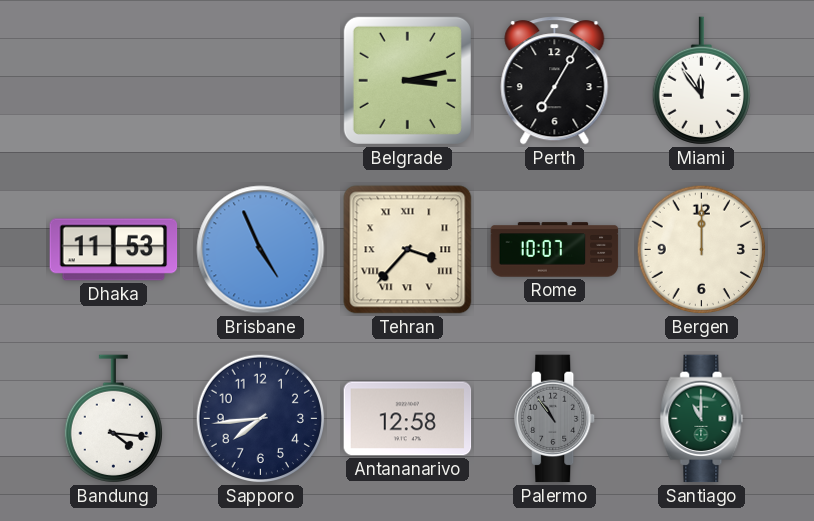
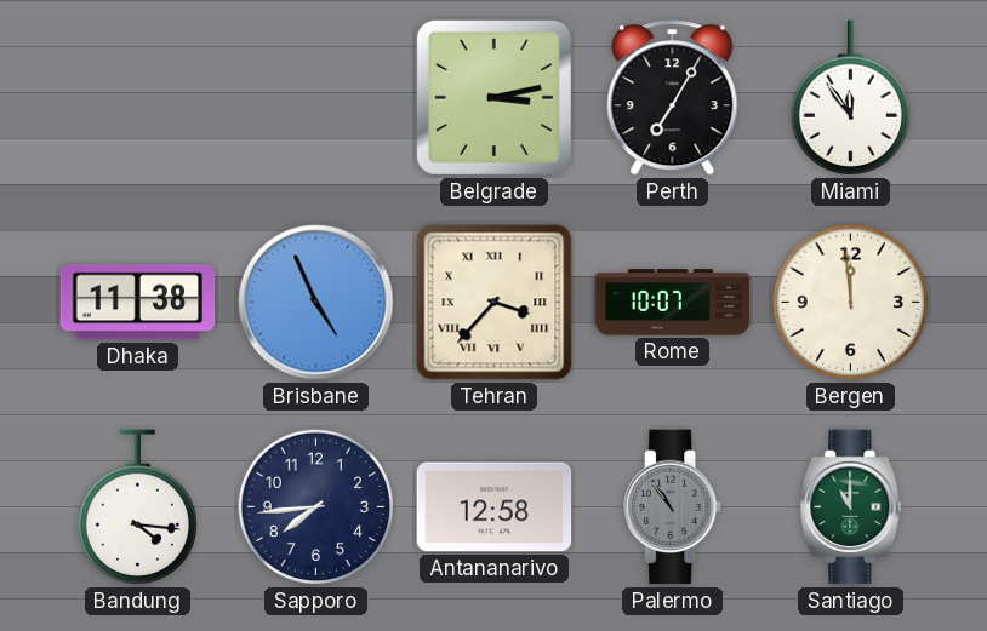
Dhaka: 11:53 -> 11:38 (138, 303)
Bergen: 12:00 -> 11:59 (851, 303)
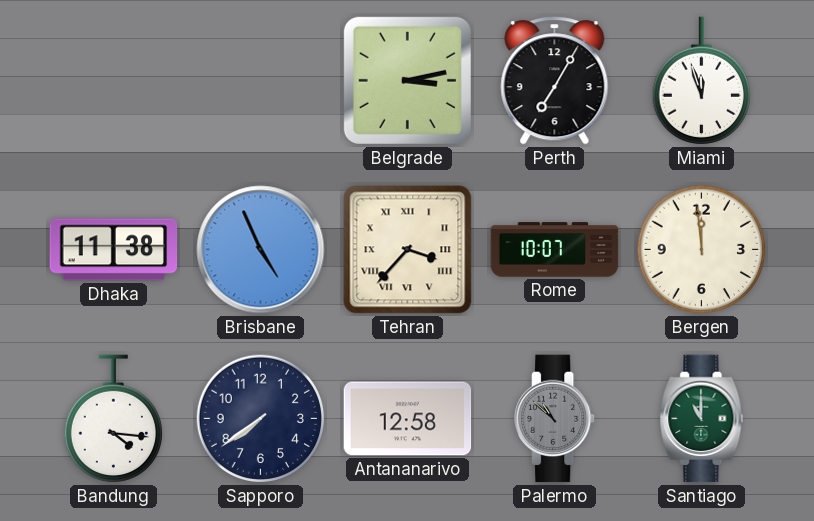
Miami: 11:54 -> 11:57 (701, 81)
Sapporo: 7:44 -> 7:39 (261, 419)
Palermo: 10:54 -> 10:52 (556, 419)
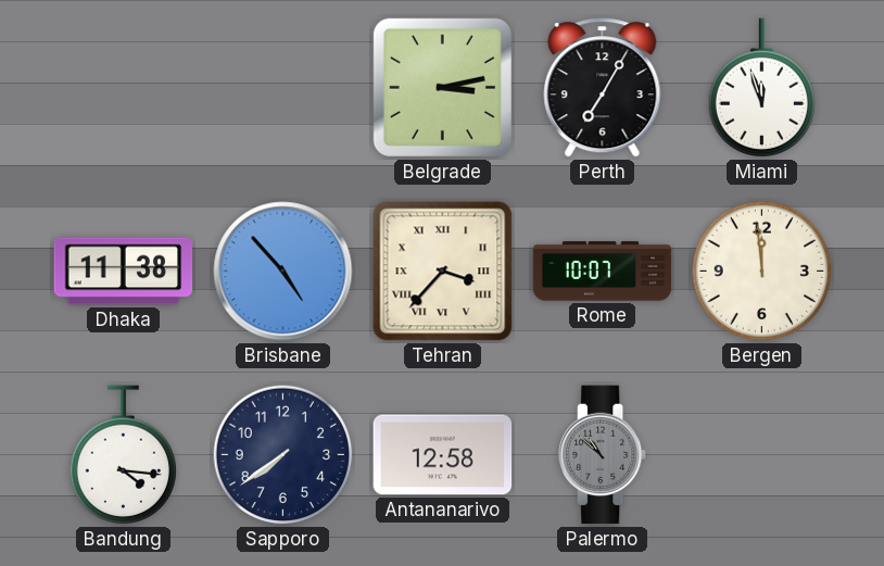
Brisbane: 4:56 -> 4:53 (283, 272)
Santiago: 11:00 -> none (702, 419)
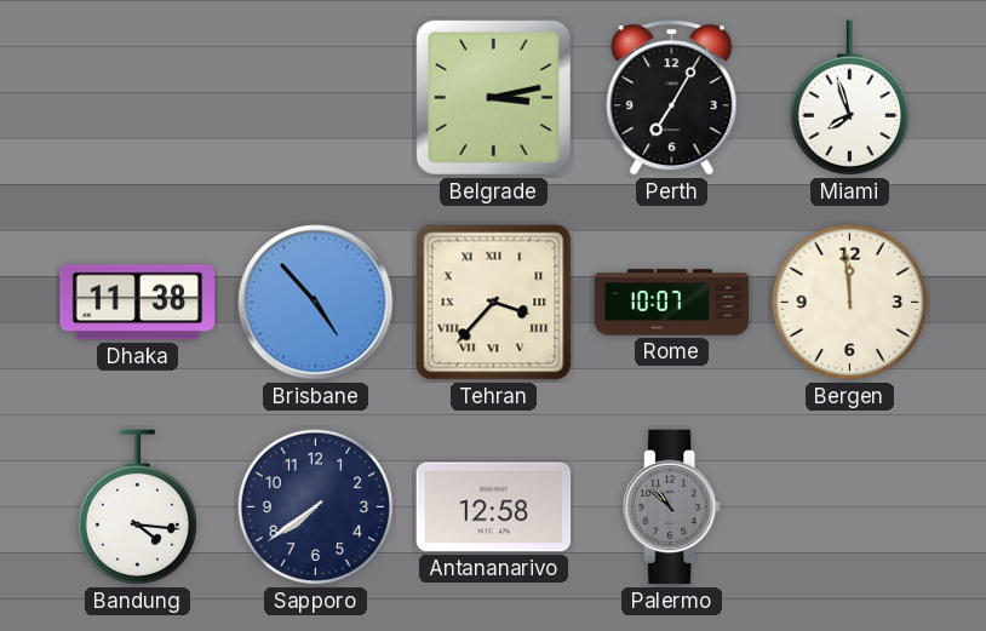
Miami: 11:57 -> 7:57 (849, 98)
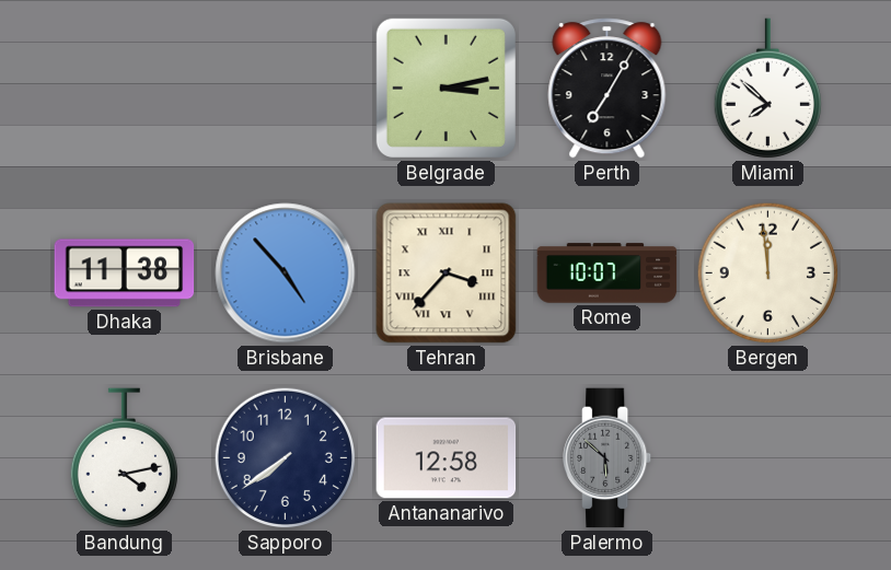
Miami: 7:57 -> 7:52 (767, 89)
Bandung: 4:16 -> 4:13 (124, 458)
Palermo: 10:52 -> 5:52 (609, 458)
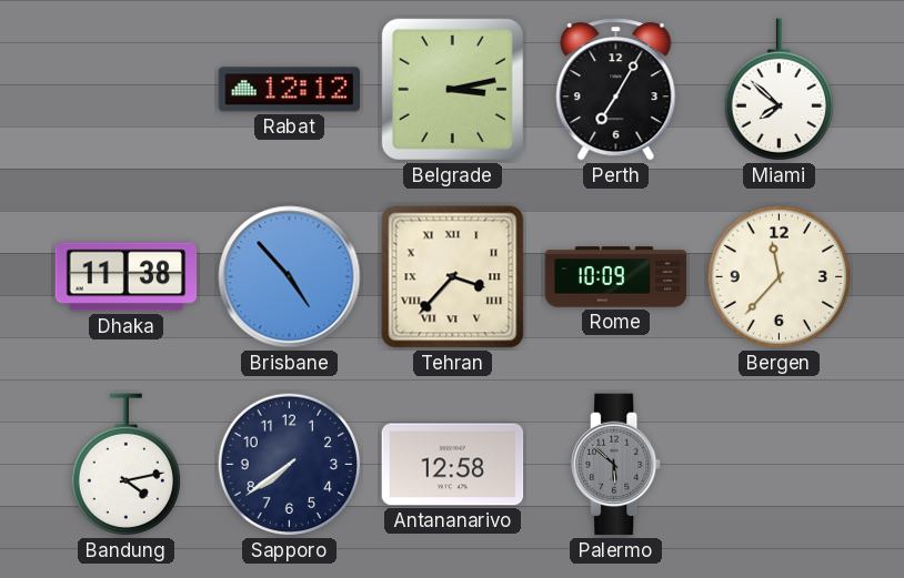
Rabat: none -> 12:12 (290, 90)
Rome: 10:07 -> 10:09 (616, 277)
Bergen: 11:59 -> 11:37 (780, 277)
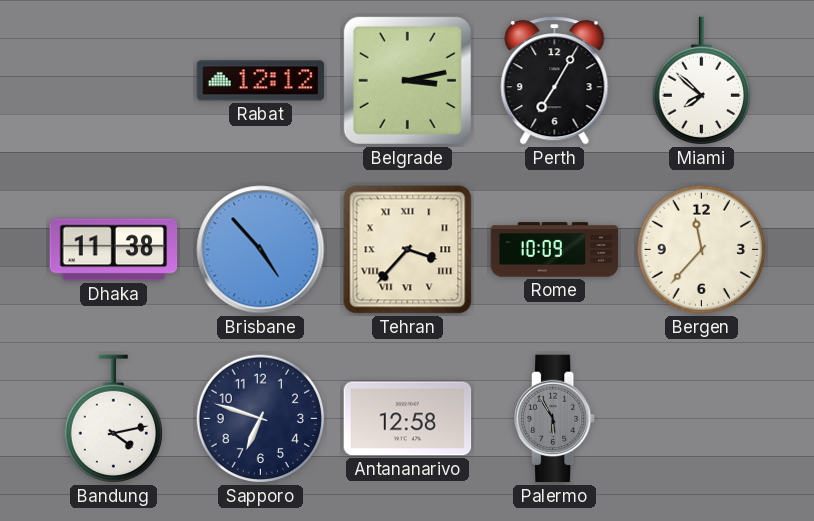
Sapporo: 7:39 -> 6:48 (261, 419)
Palermo: 5:52 -> 5:55 (556, 419)
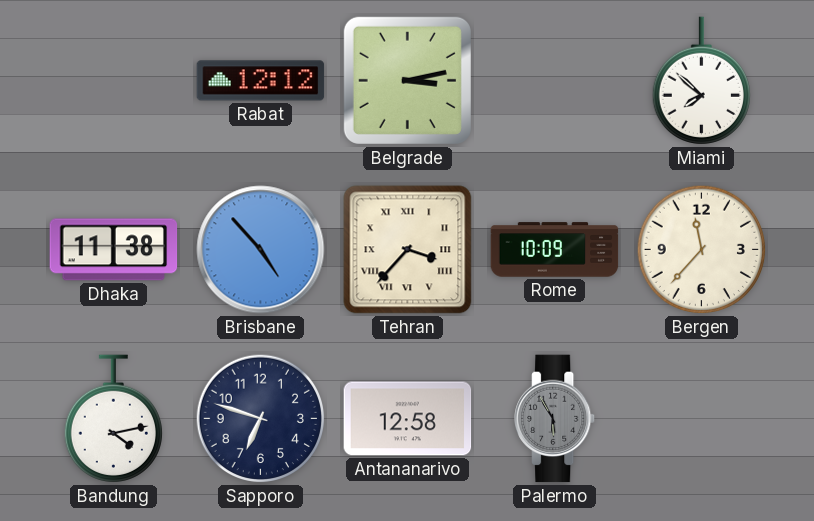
Perth: 7:05 -> none (555, 81)
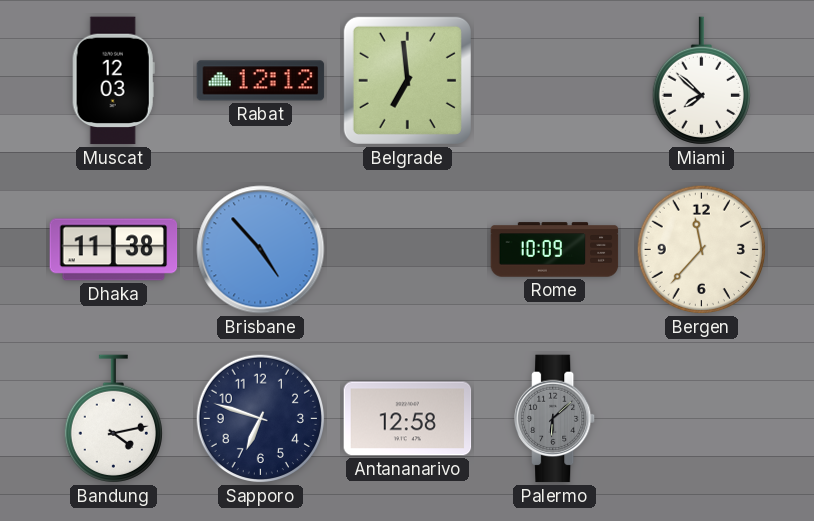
Muscat: none -> 12:03 (113, 81)
Belgrade: 3:13 -> 6:59 (407, 80)
Tehran: 3:37 -> none (408, 250)
Palermo: 5:55 -> 6:08 (556, 419)
